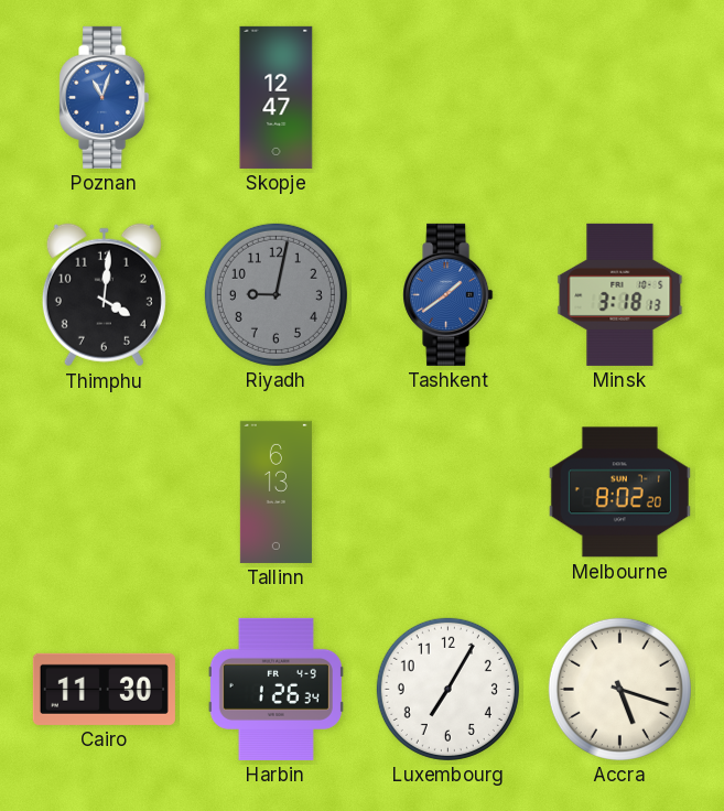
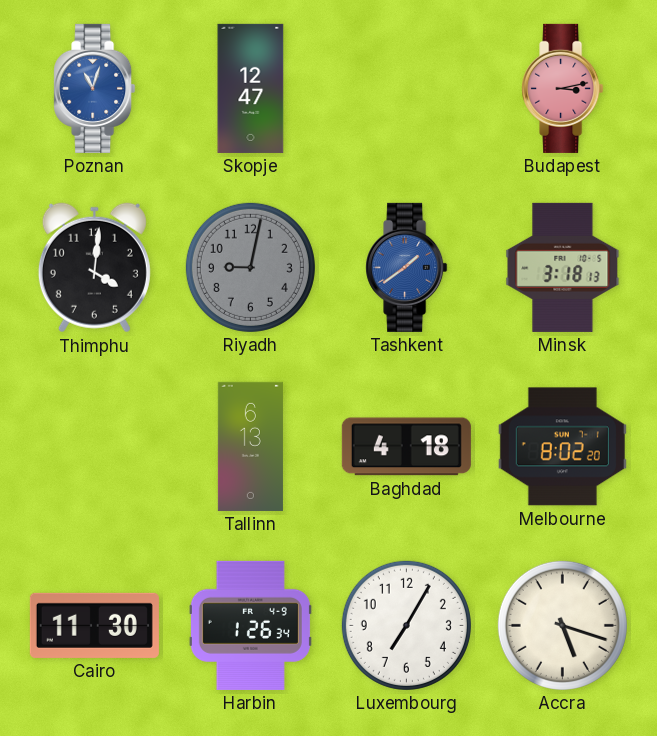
Budapest: none -> 3:13 (563, 88)
Baghdad: none -> 4:18 (406, 447)
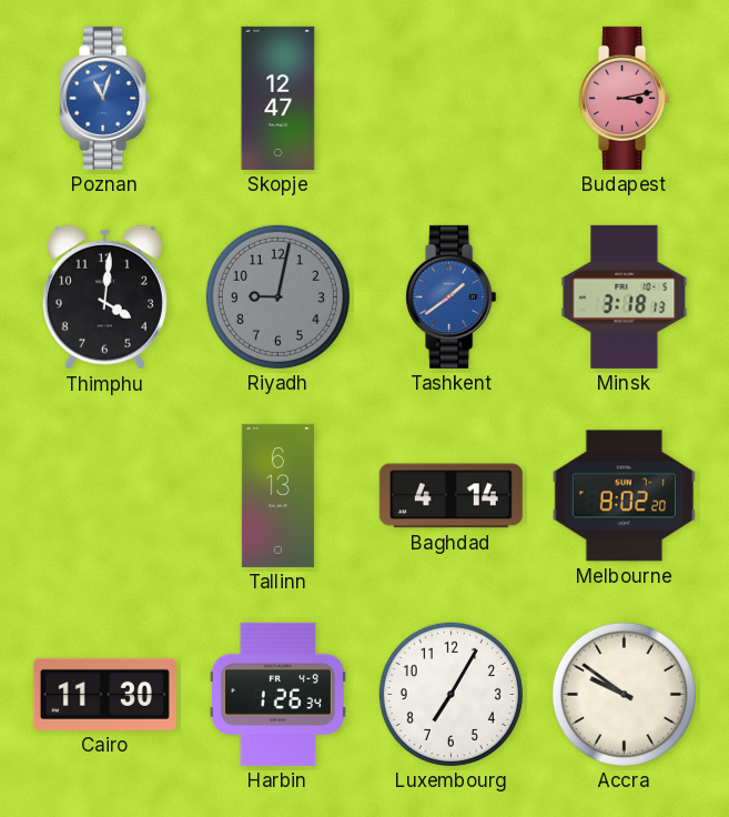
Baghdad: 4:18 -> 4:14 (450, 496)
Accra: 5:18 -> 9:51 (624, 694)
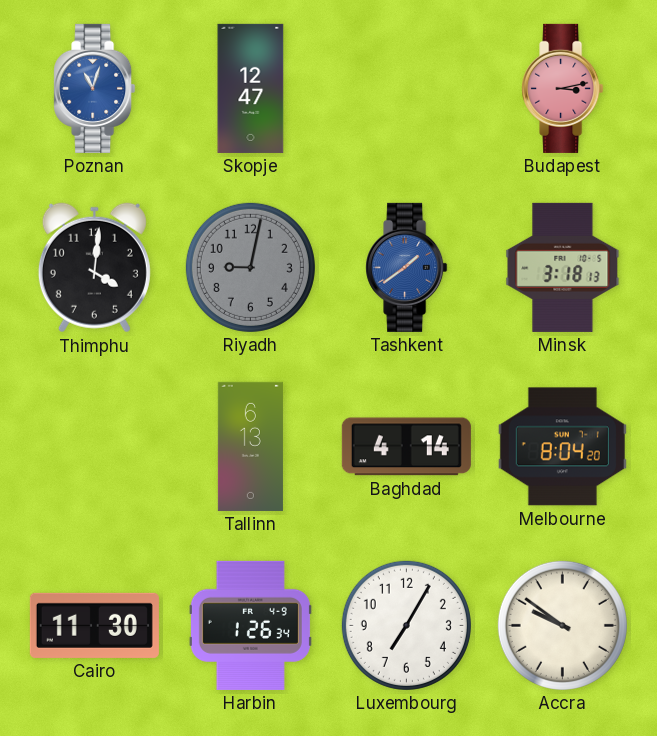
Melbourne: 8:02 -> 8:04 (562, 447)
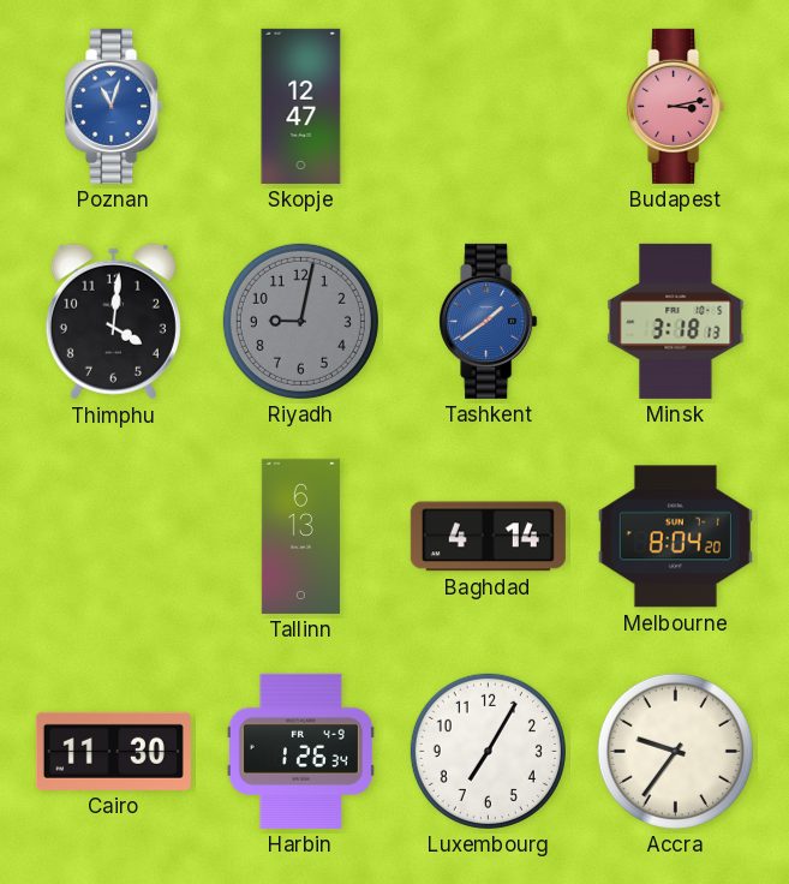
Accra: 9:51 -> 9:36 (675, 751)
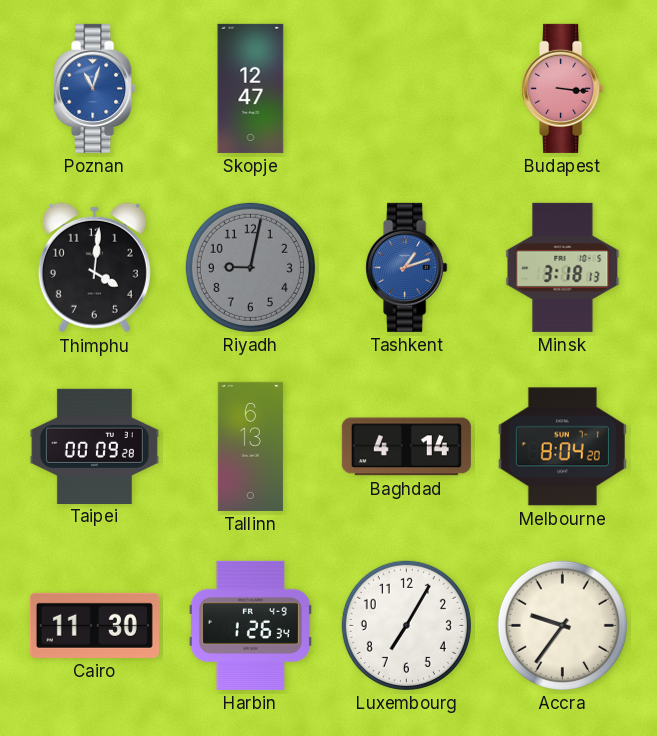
Budapest: 3:13 -> 3:16 (563, 88)
Tashkent: 1:39 -> 1:12 (407, 267)
Taipei: none -> 00:09 (94, 446)
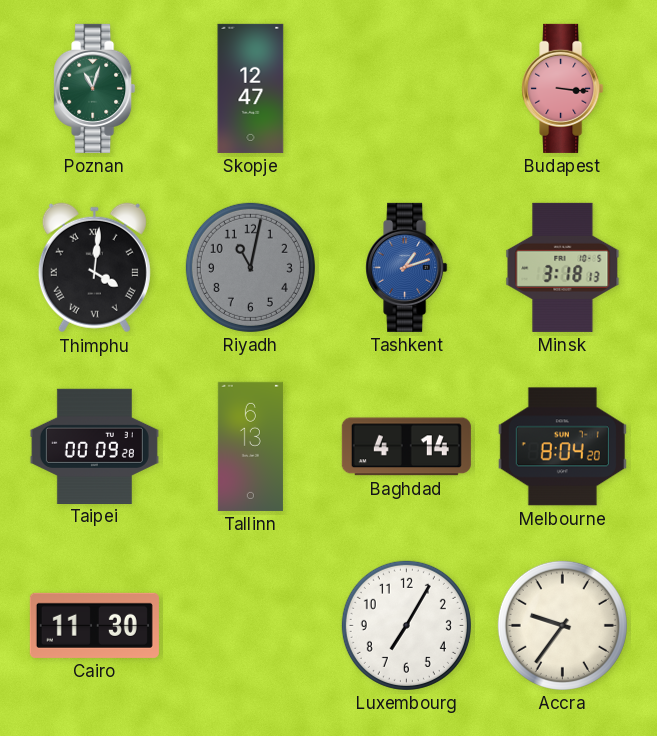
Poznan dial: blue -> green (95, 88)
Thimphu numerals: Arabic -> Roman (94, 268)
Riyadh: 9:02 -> 11:02 (250, 267)
Harbin: 1:26 -> none (250, 625)
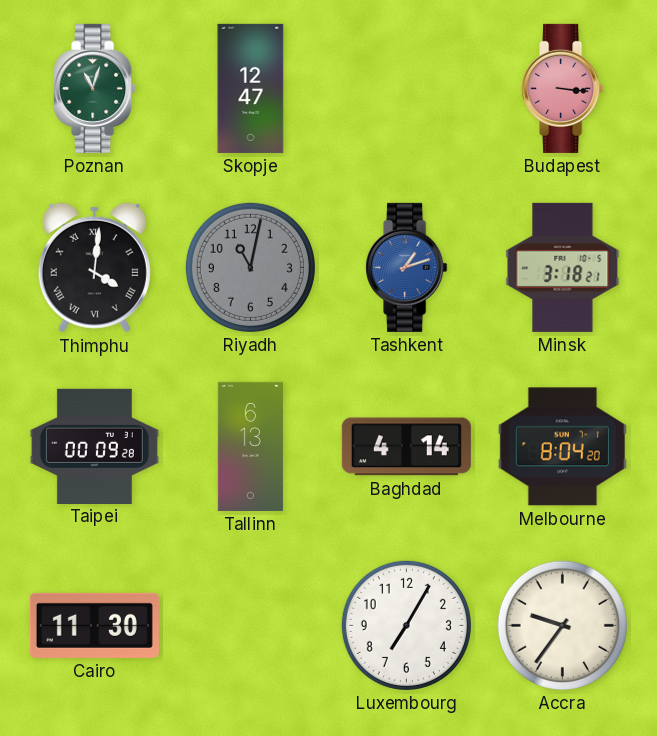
Minsk: 3:18:13 -> 3:18:21 (563, 267)
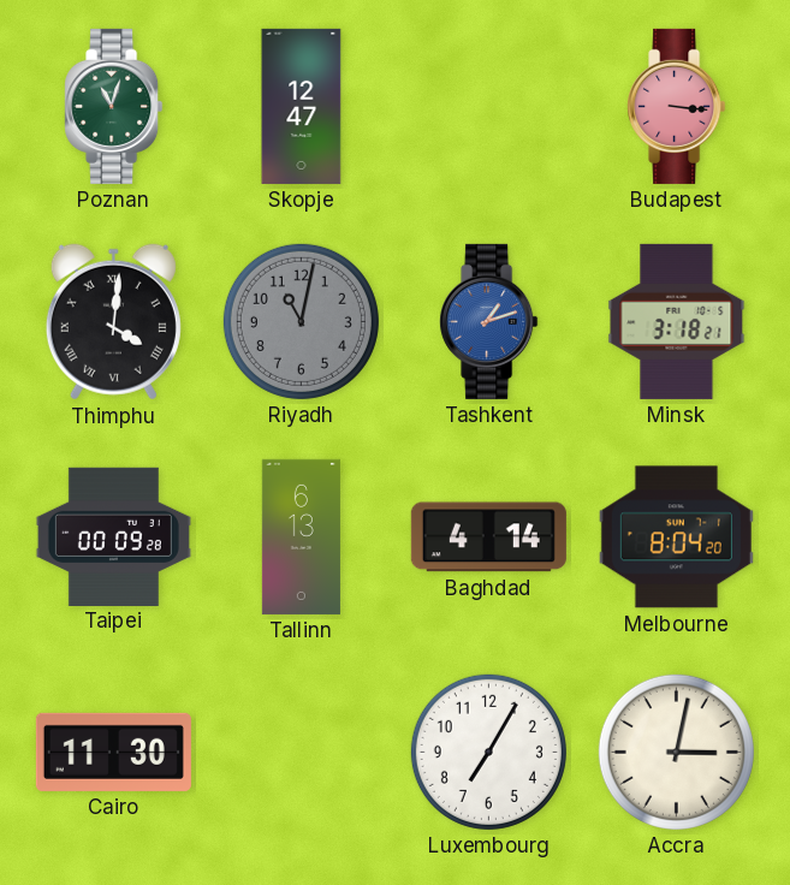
Accra: 9:36 -> 3:02 (676, 752)
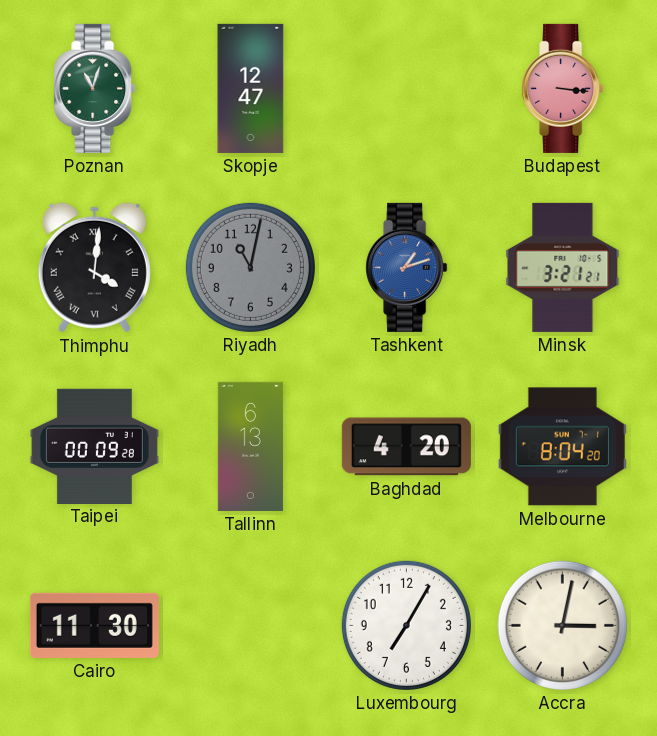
Minsk: 3:18 -> 3:21 (563, 267)
Baghdad: 4:14 -> 4:20 (406, 447)
